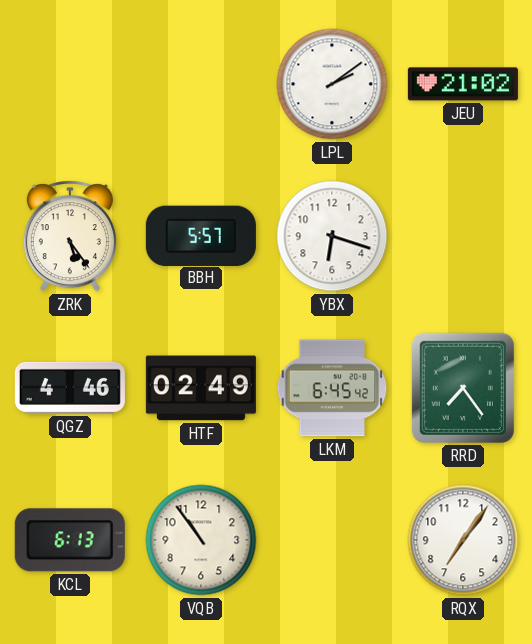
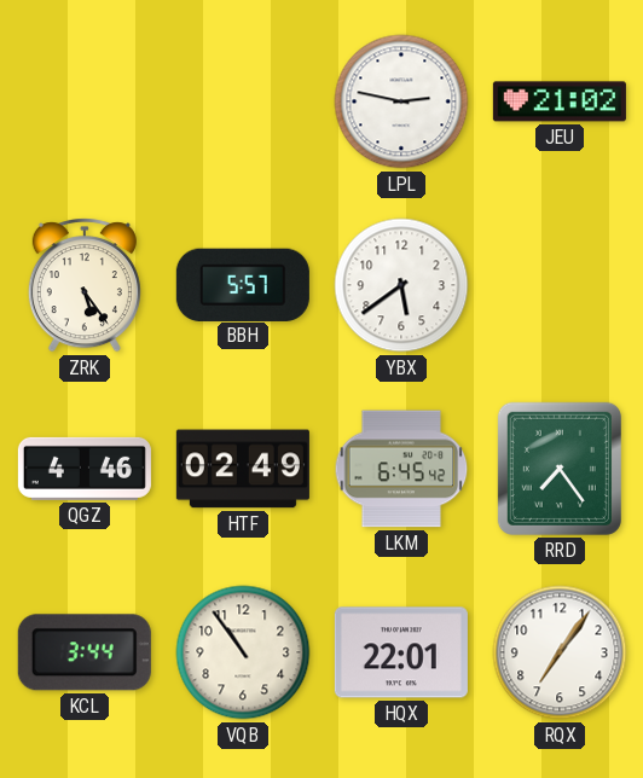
LPL: 2:09 -> 2:47 (401, 101)
YBX: 6:18 -> 5:39 (401, 285)
KCL: 6:13 -> 3:44 (85, 652)
HQX: none -> 22:01 (401, 652)
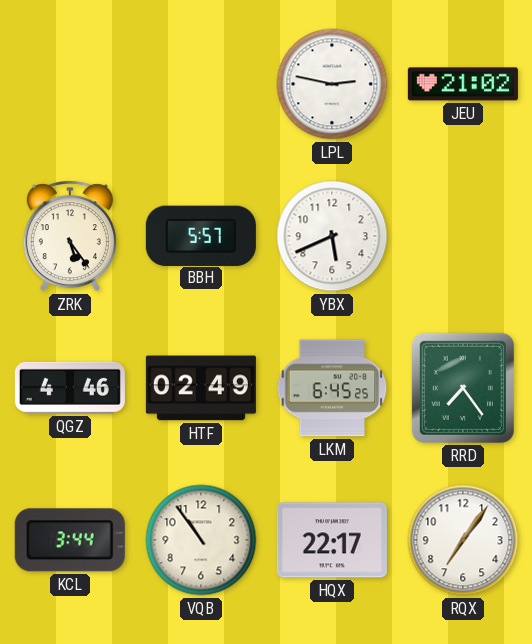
YBX: 5:39 -> 5:41 (332, 236)
LKM: 6:45:42 -> 6:45:25 (332, 388)
HQX: 22:01 -> 22:17 (332, 540)
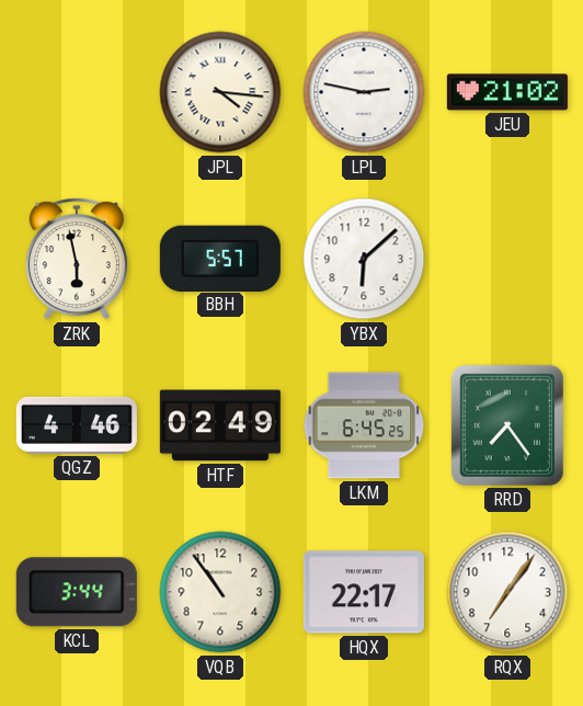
JPL: none -> 4:16 (220, 92)
ZRK: 5:24 -> 5:58 (77, 259)
YBX: 5:41 -> 6:08 (364, 259)
